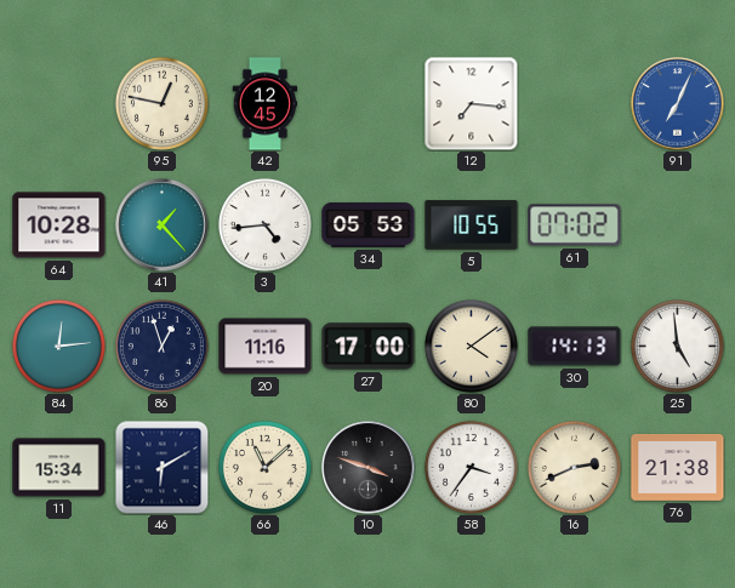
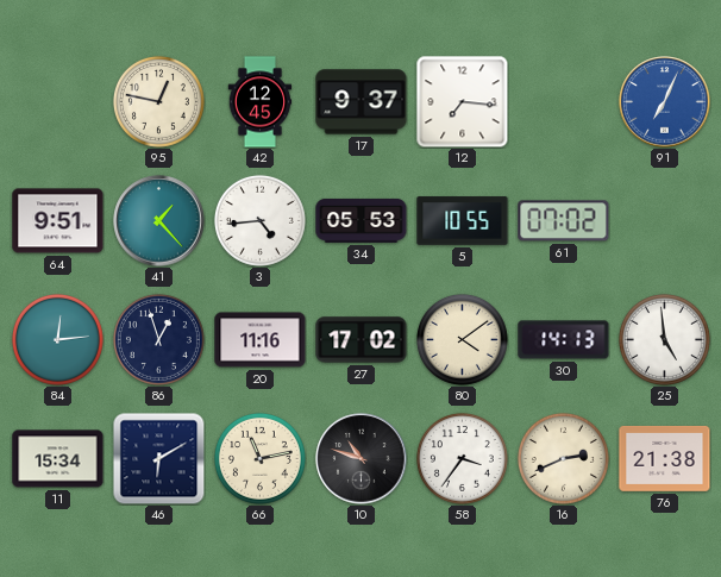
17: none -> 9:37 (362, 102)
64: 10:28 -> 9:51 (58, 221)
27: 17:00 -> 17:02 (362, 340)
66: 11:08 -> 11:13 (259, 458)
10: 3:48 -> 10:48 (362, 459)
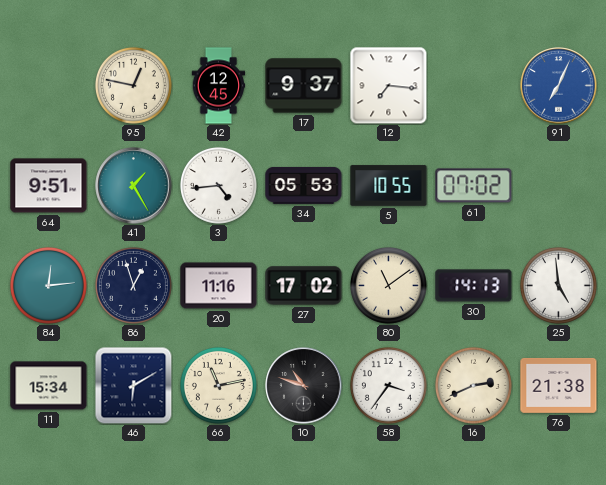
41: 1:23 -> 1:25 (134, 186)
80: 4:09 -> 11:09 (388, 285)
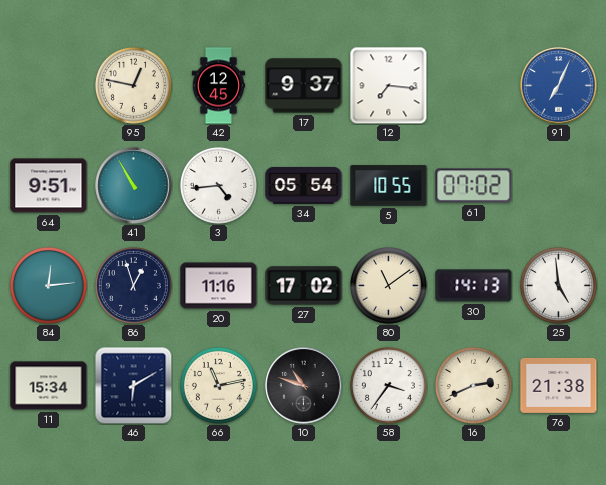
41: 1:25 -> 10:55 (134, 186)
34: 05:53 -> 05:54 (304, 185)
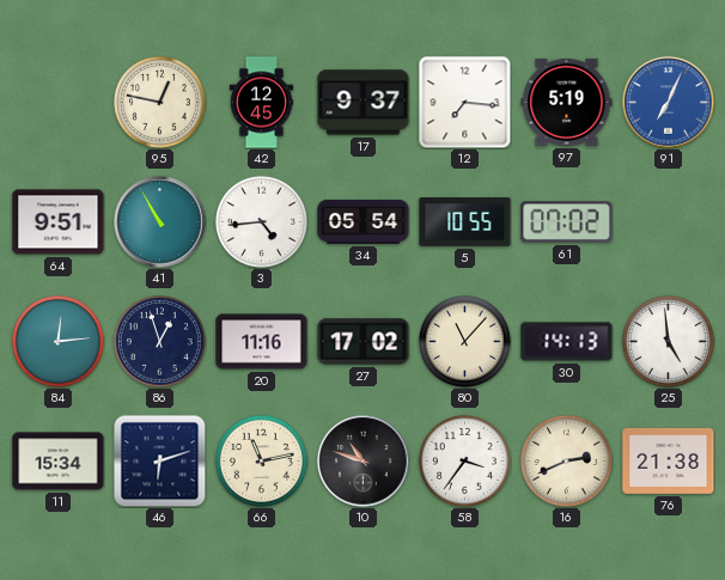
97: none -> 5:19 (567, 102)
80: 11:09 -> 11:07 (464, 341)
46: 6:10 -> 6:12 (159, 460)
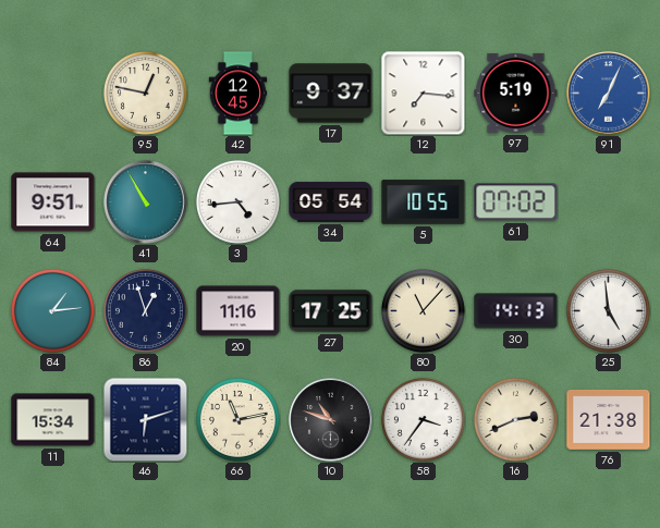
84: 12:14 -> 1:14 (52, 310)
27: 17:02 -> 17:25 (331, 311)
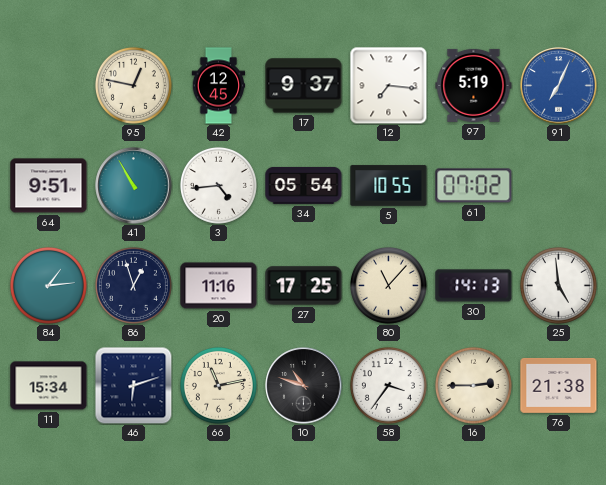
16: 2:41 -> 2:45 (473, 385)
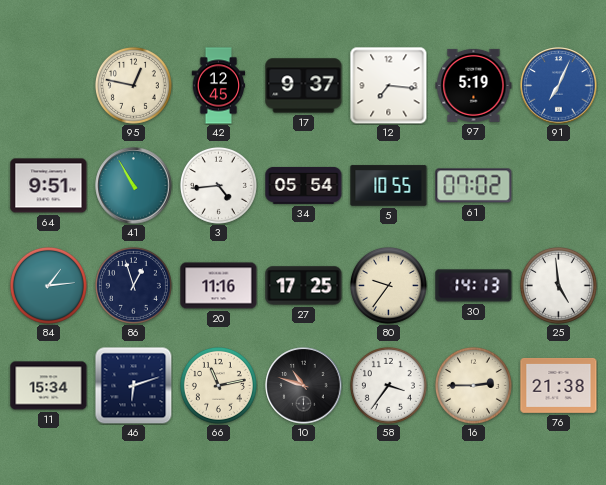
80: 11:07 -> 9:36 (388, 285)
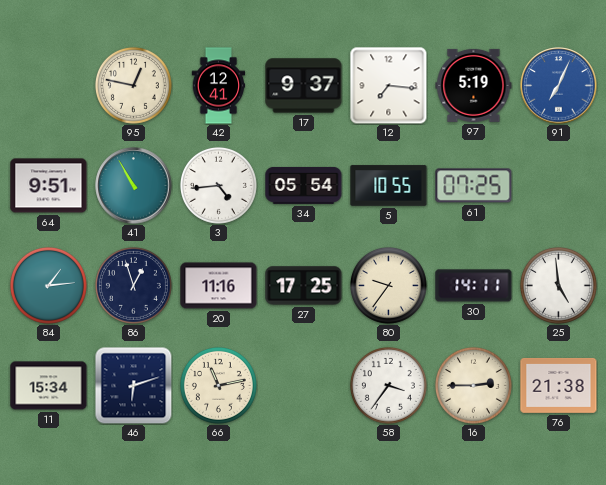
42: 12:45 -> 12:41 (219, 86)
61: 07:02 -> 07:25 (474, 186)
30: 14:13 -> 14:11 (474, 286)
10: 10:48 -> none (304, 386)
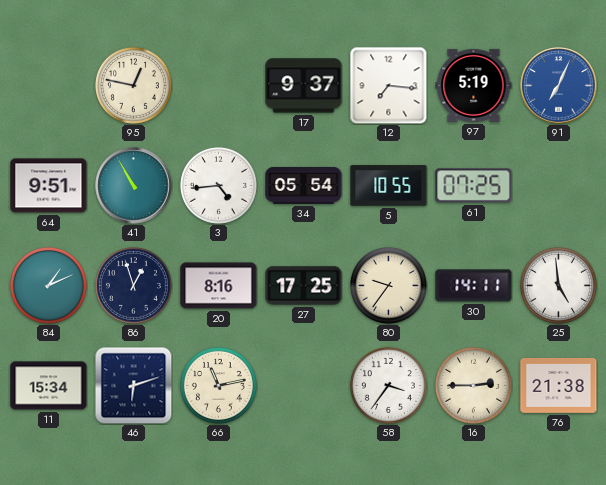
42: 12:41 -> none (219, 86)
84: 1:14 -> 1:11 (48, 285)
20: 11:16 -> 8:16 (219, 286)
